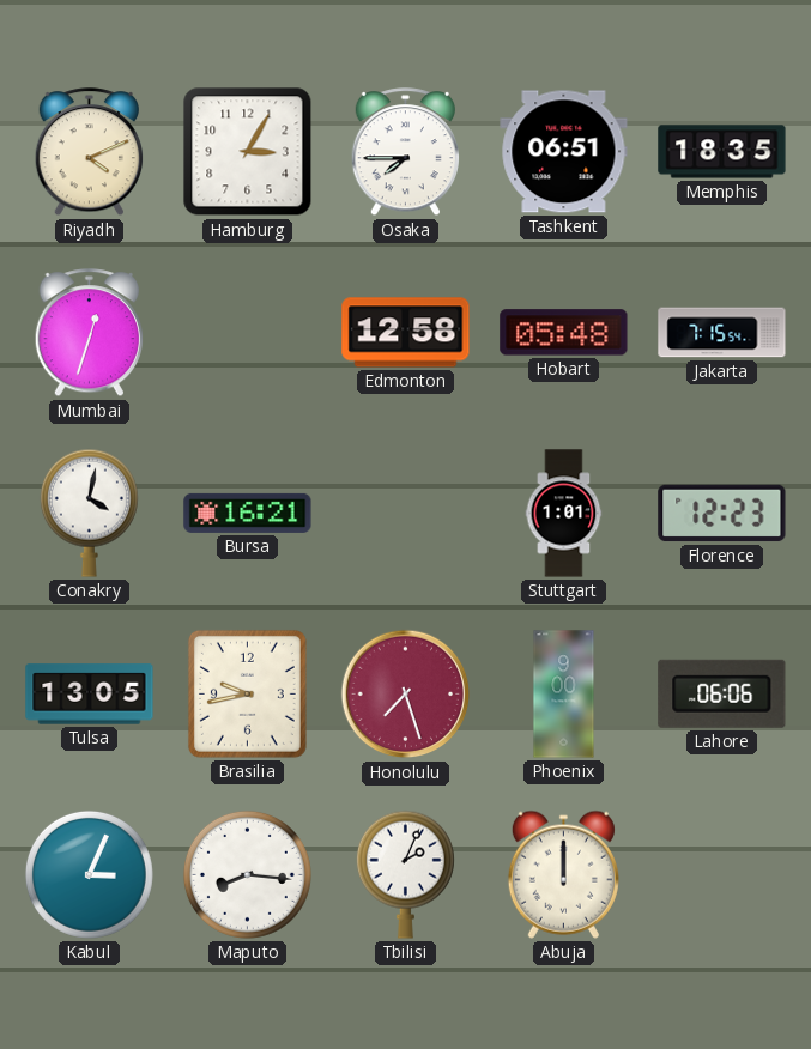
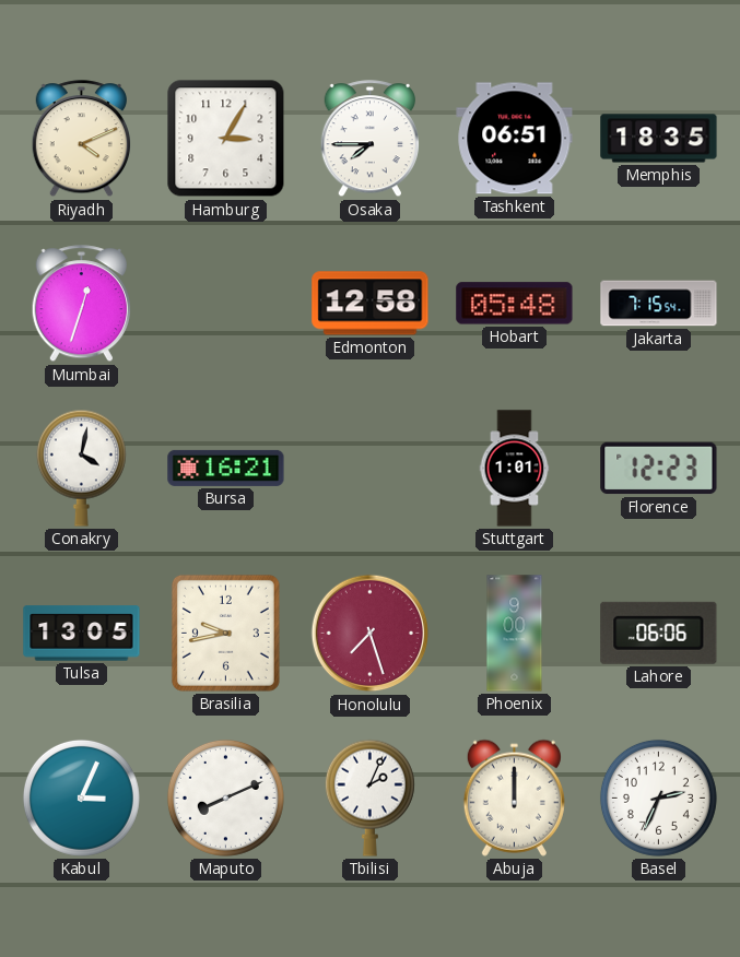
Maputo: 8:16 -> 8:11 (225, 797)
Basel: none -> 2:34 (658, 797)
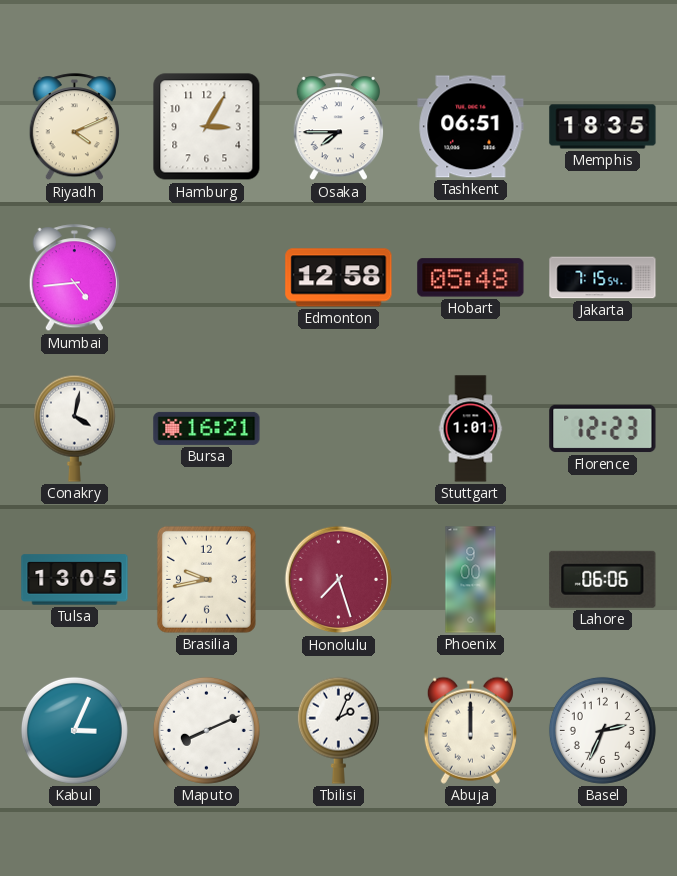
Mumbai: 12:33 -> 4:44 (74, 278)
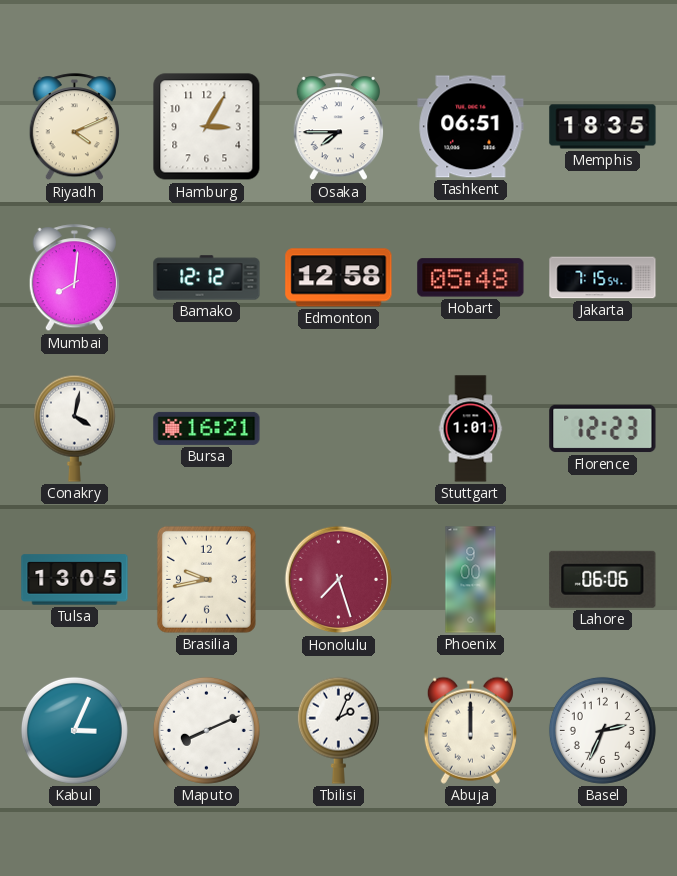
Mumbai: 4:44 -> 8:01 (74, 278)
Bamako: none -> 12:12 (207, 278)
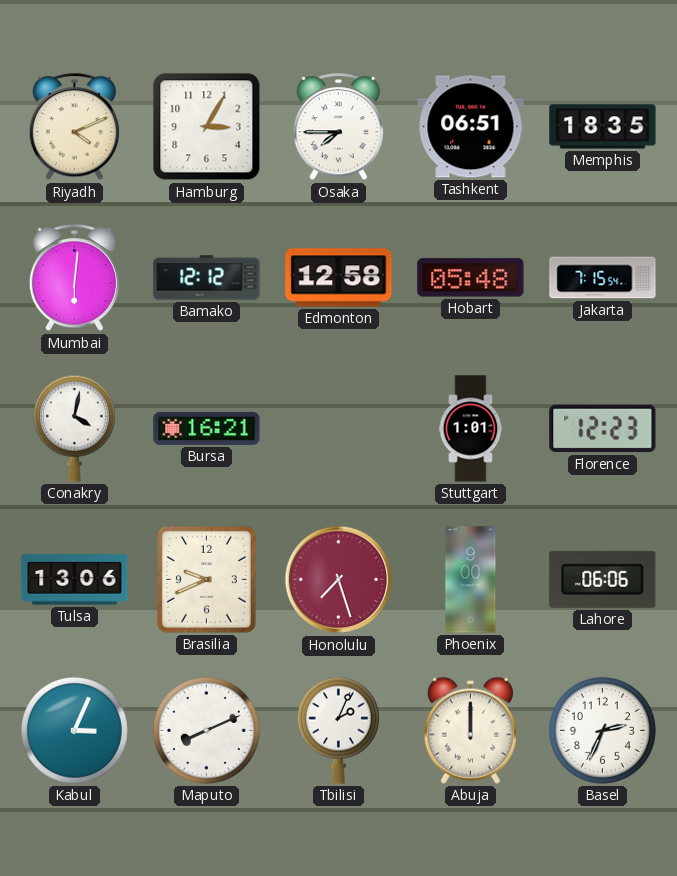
Mumbai: 8:01 -> 6:01 (74, 278)
Tulsa: 13:05 -> 13:06 (75, 580)
Brasilia: 9:43 -> 9:41 (206, 579)
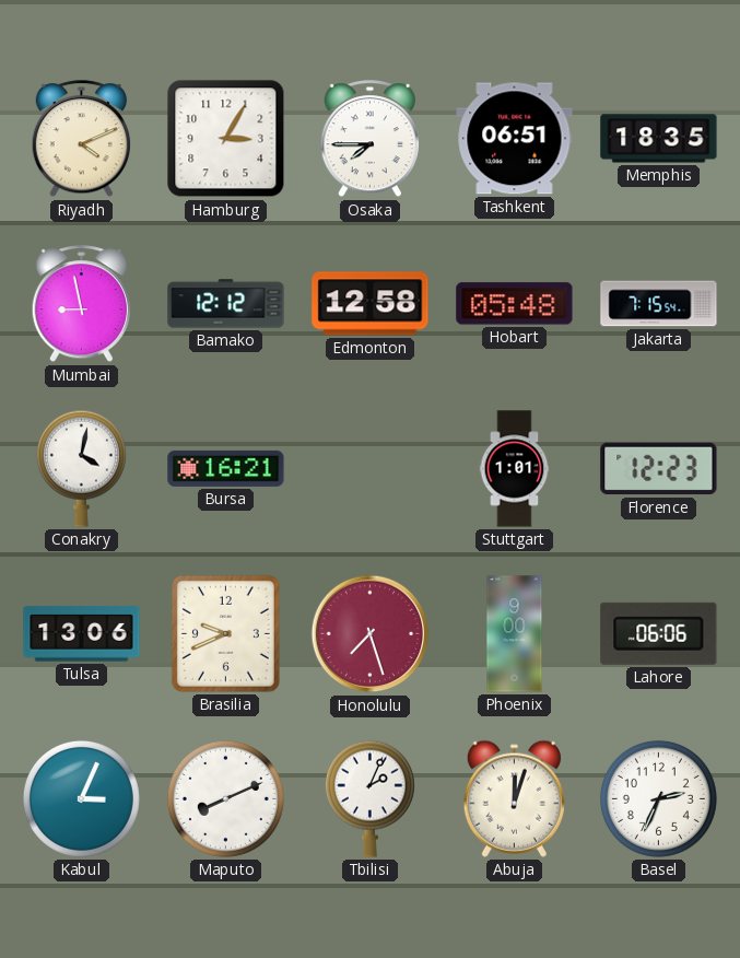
Mumbai: 6:01 -> 8:58 (81, 304)
Abuja: 12:00 -> 12:03 (514, 798)
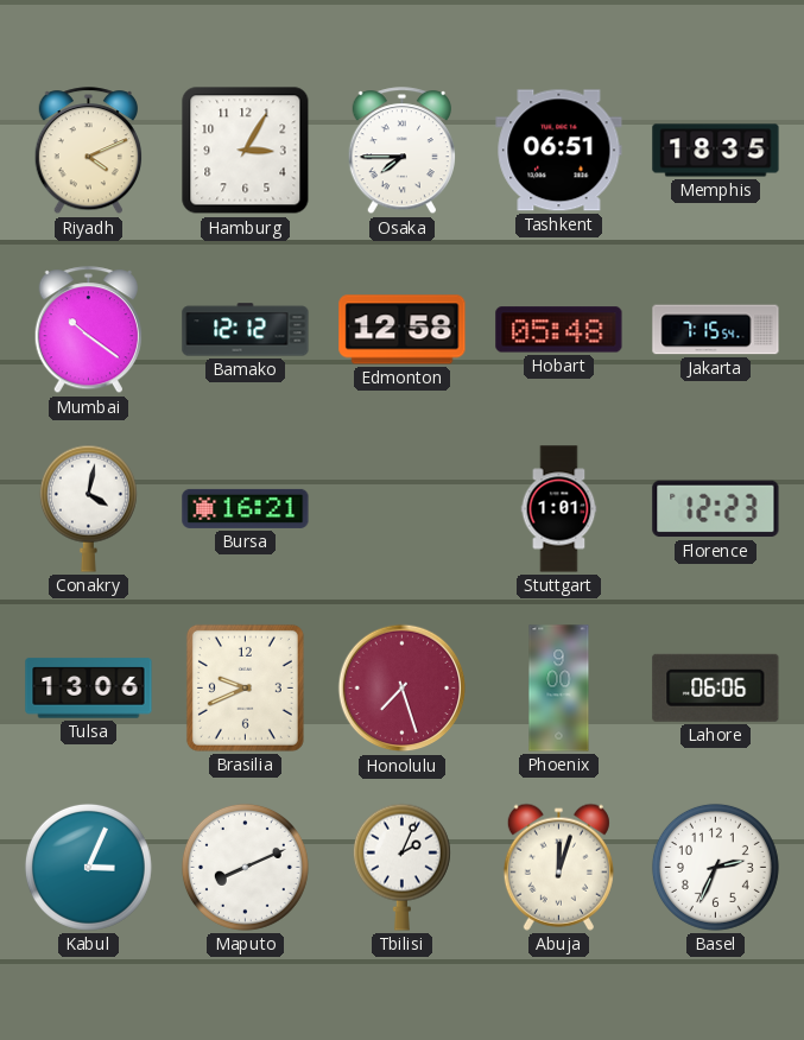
Mumbai: 8:58 -> 10:21 (88, 330)
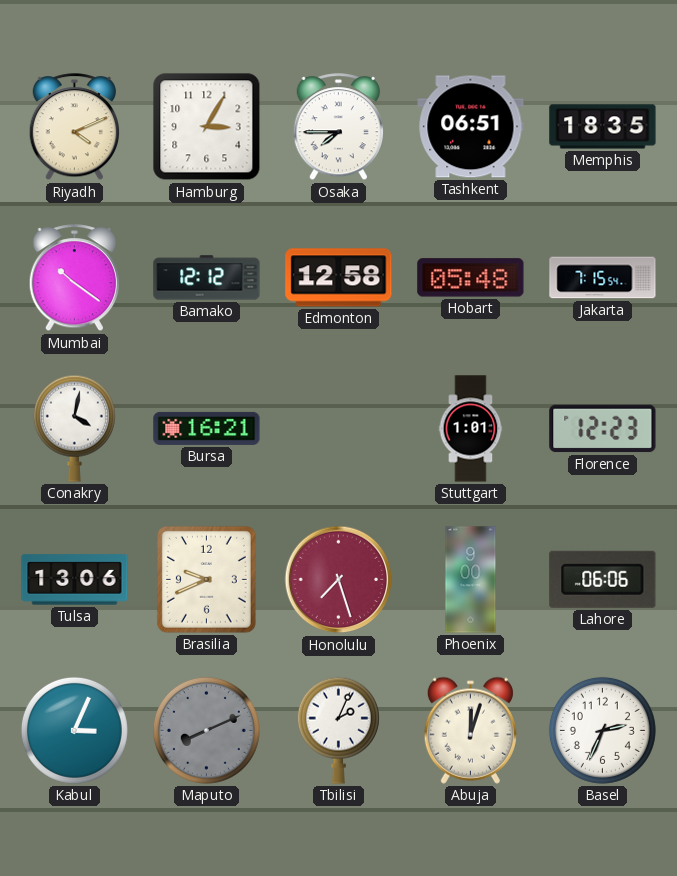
Maputo dial: white -> grey (206, 730)
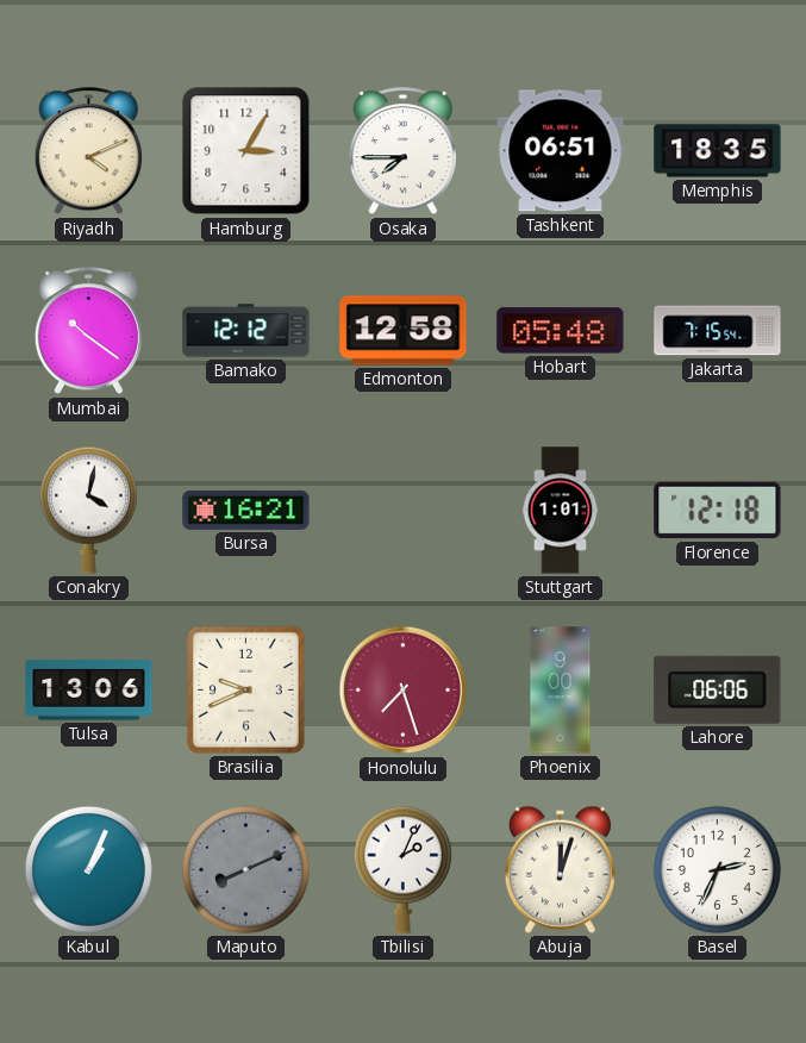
Florence: 12:23 -> 12:18 (718, 511)
Kabul: 3:04 -> 1:04 (88, 869)
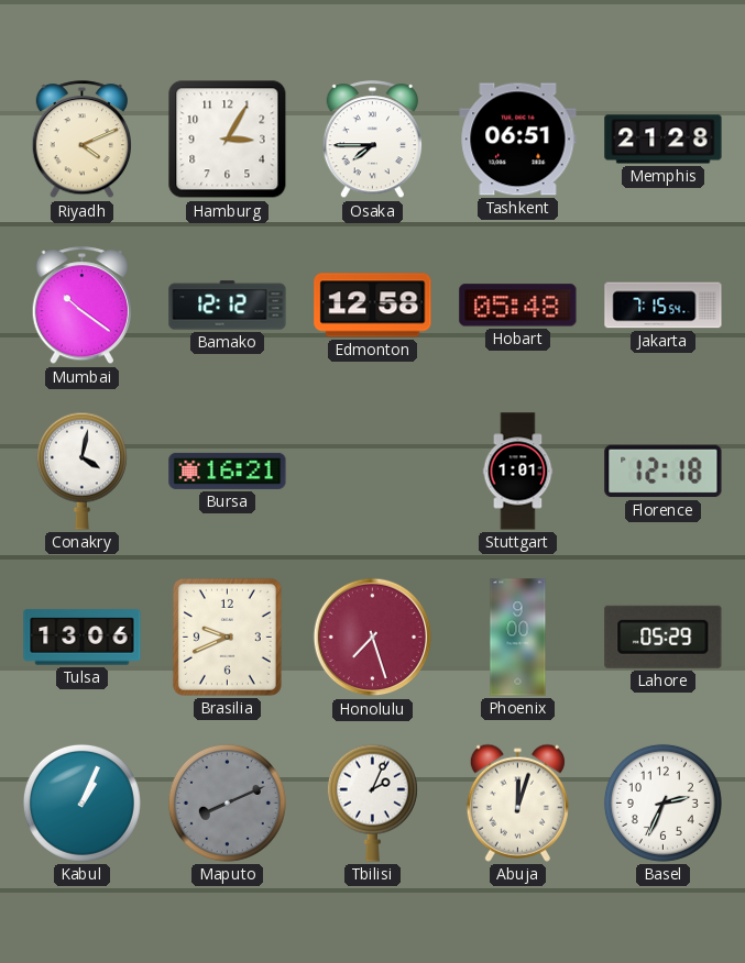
Memphis: 18:35 -> 21:28 (664, 140)
Lahore: 06:06 -> 05:29 (664, 637)
